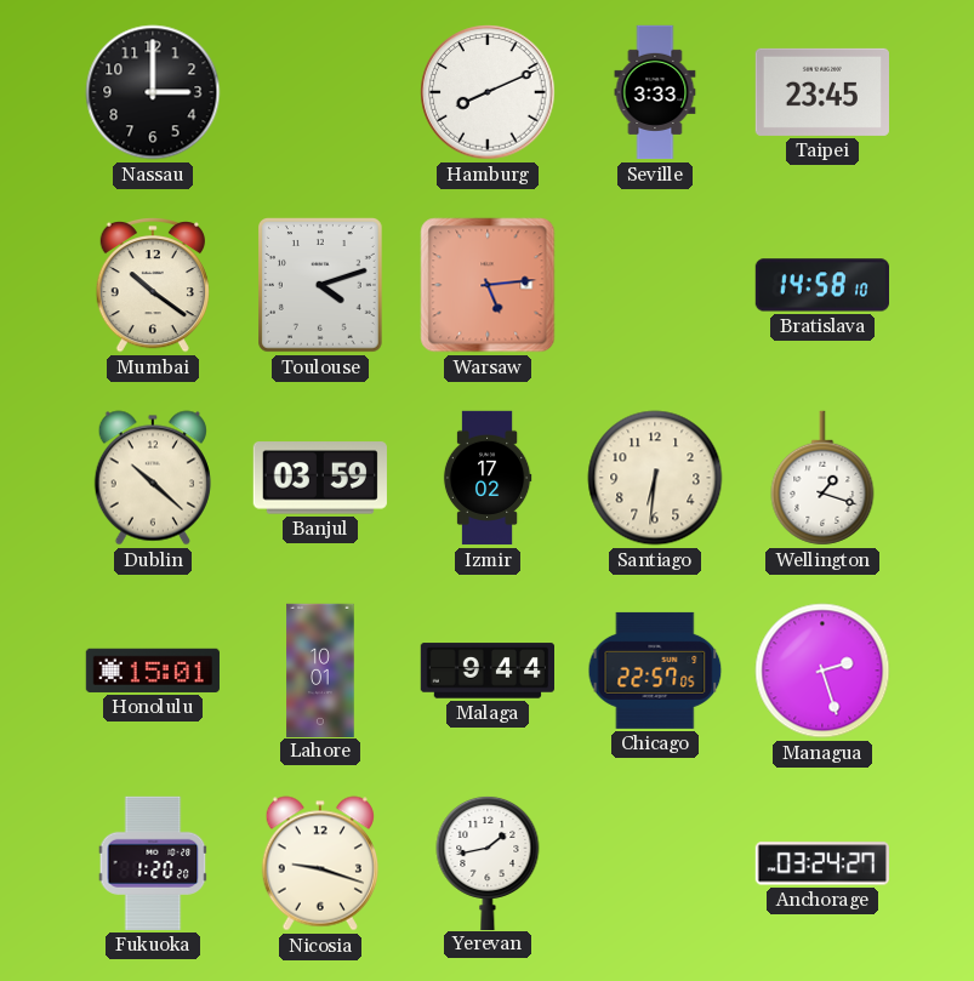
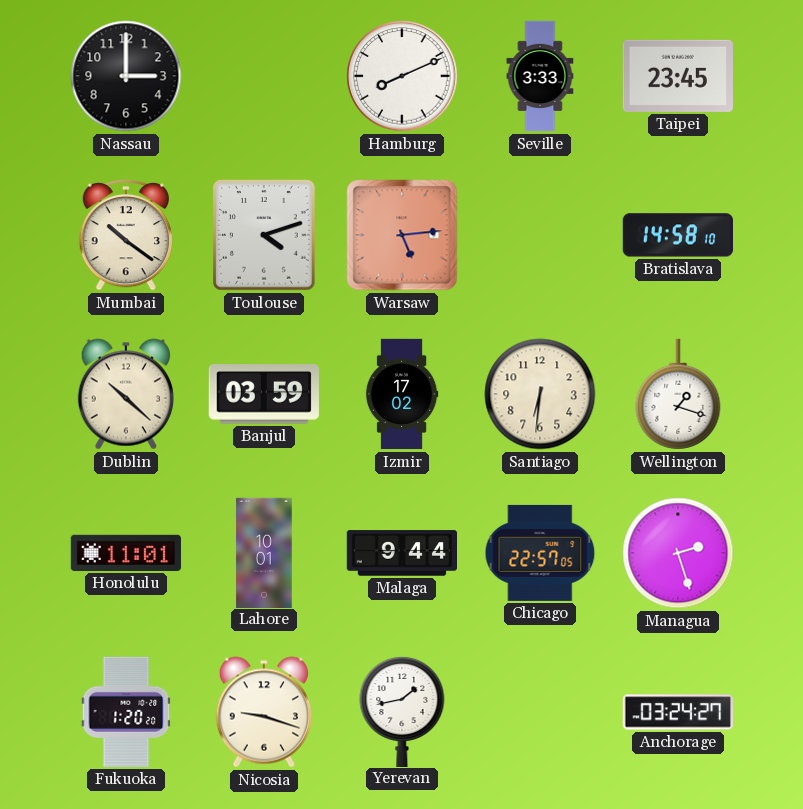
Honolulu: 15:01 -> 11:01 (126, 553)
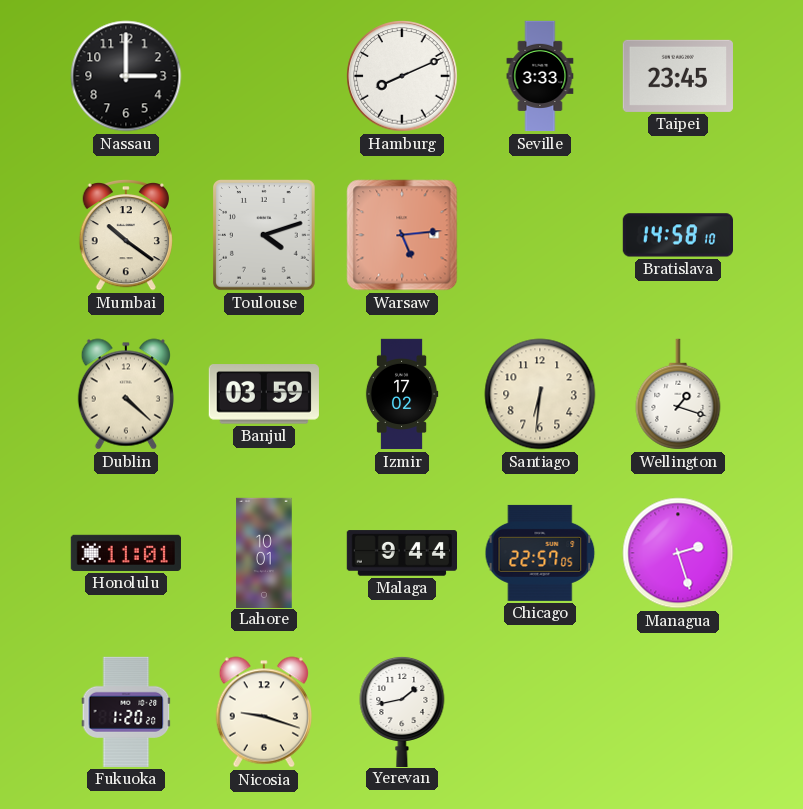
Dublin: 10:22 -> 4:22 (126, 394)
Anchorage: 03:24 -> none (678, 712)
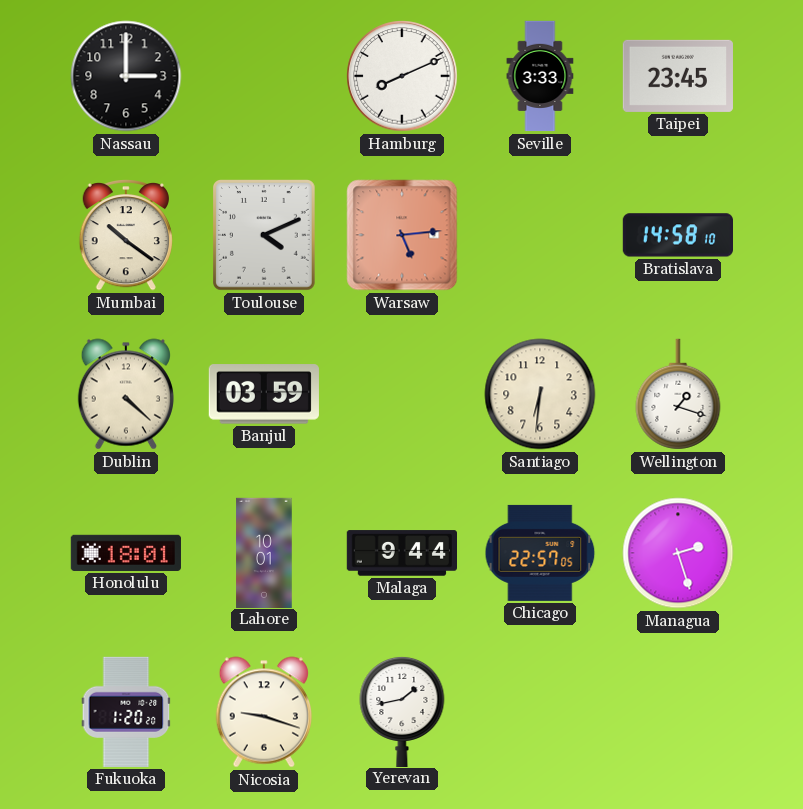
Toulouse: 4:12 -> 4:11 (265, 236)
Izmir: 17:02 -> none (402, 394)
Honolulu: 11:01 -> 18:01 (126, 553)
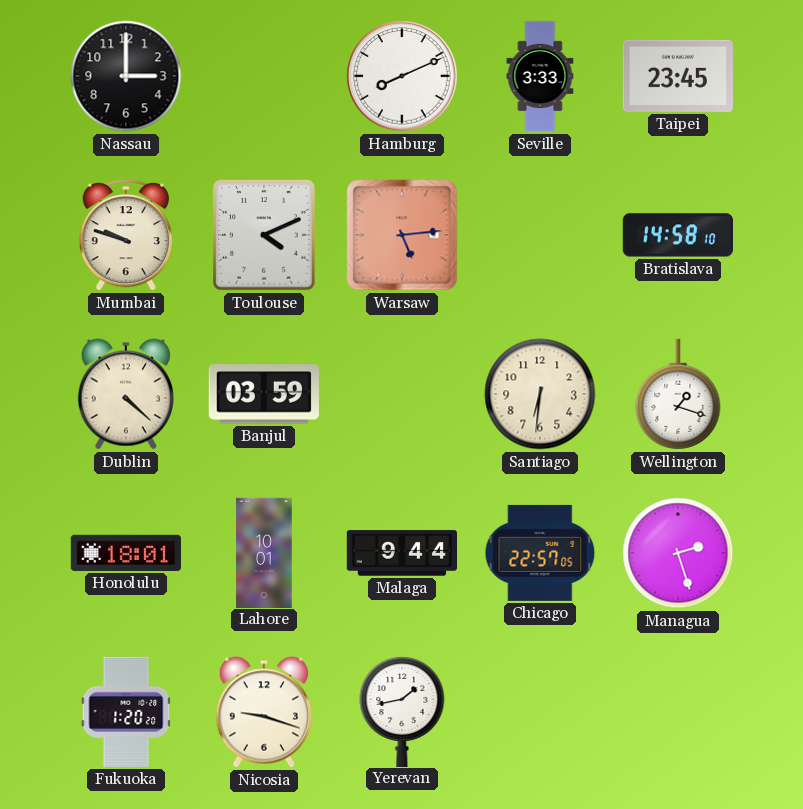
Mumbai: 10:21 -> 9:48 (125, 235)
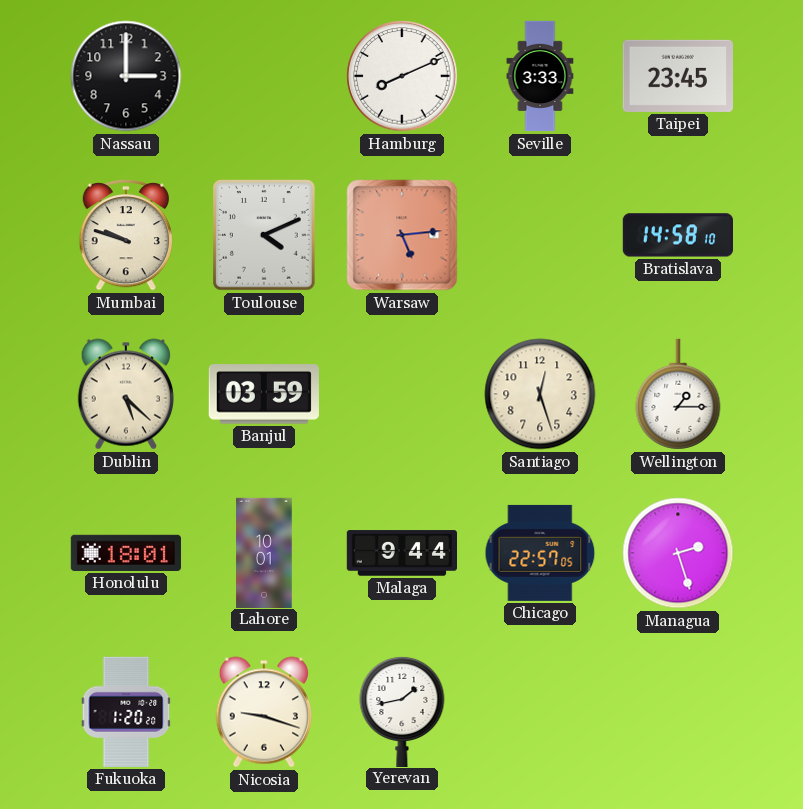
Dublin: 4:22 -> 5:22 (126, 394)
Santiago: 6:31 -> 12:27 (540, 394)
Wellington: 1:18 -> 1:15 (678, 394)
